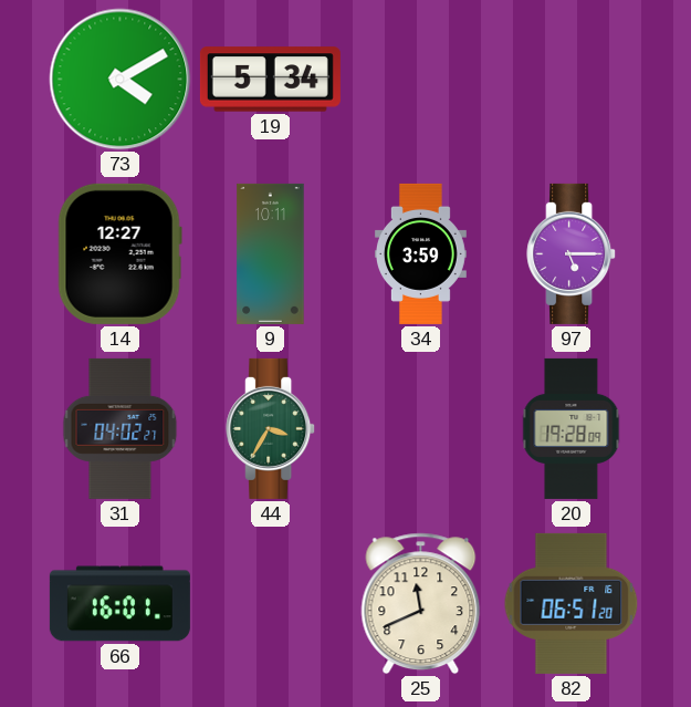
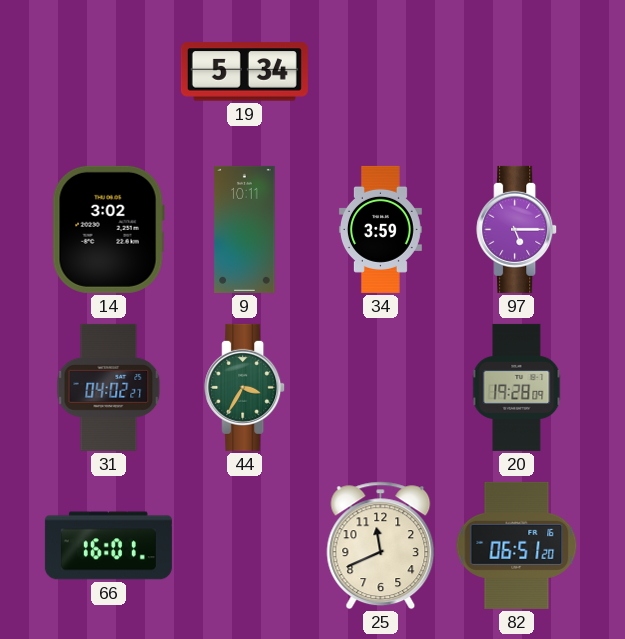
73: 4:10 -> none (121, 80)
14: 12:27 -> 3:02 (108, 229)
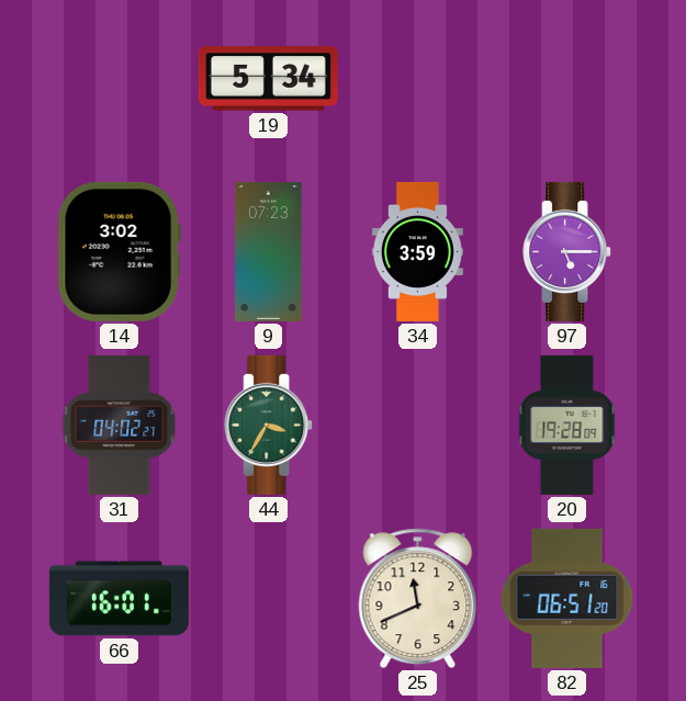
9: 10:11 -> 07:23 (269, 251)
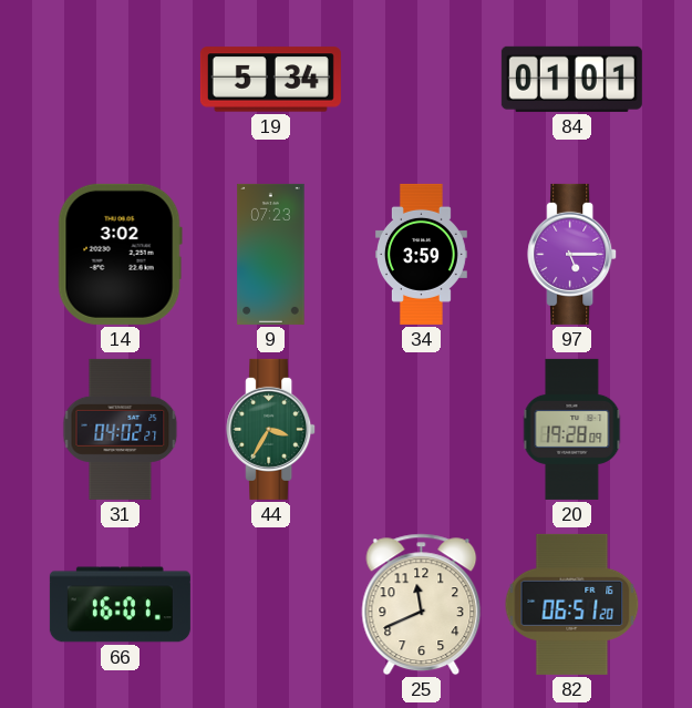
84: none -> 01:01 (571, 79)
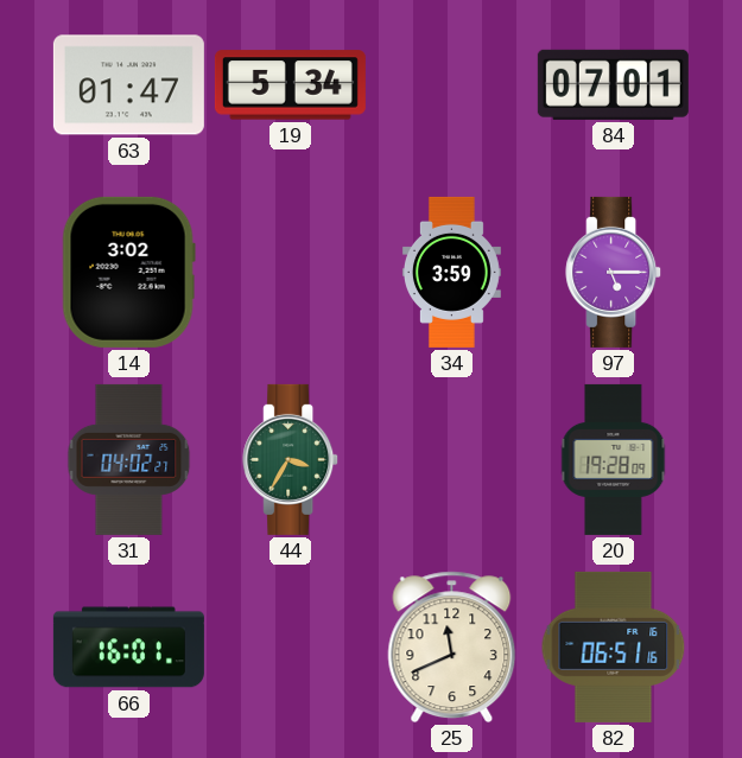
63: none -> 01:47 (128, 85)
84: 01:01 -> 07:01 (613, 84)
9: 07:23 -> none (271, 254)
82: 06:51:20 -> 06:51:16 (614, 646)
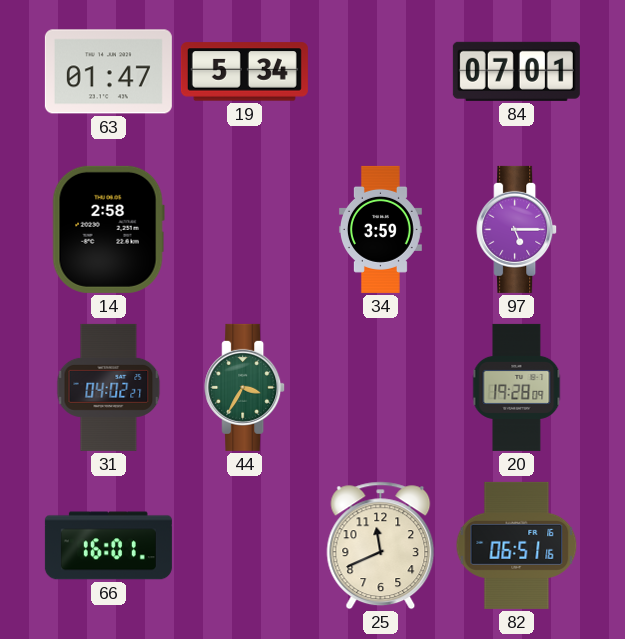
14: 3:02 -> 2:58 (108, 229)
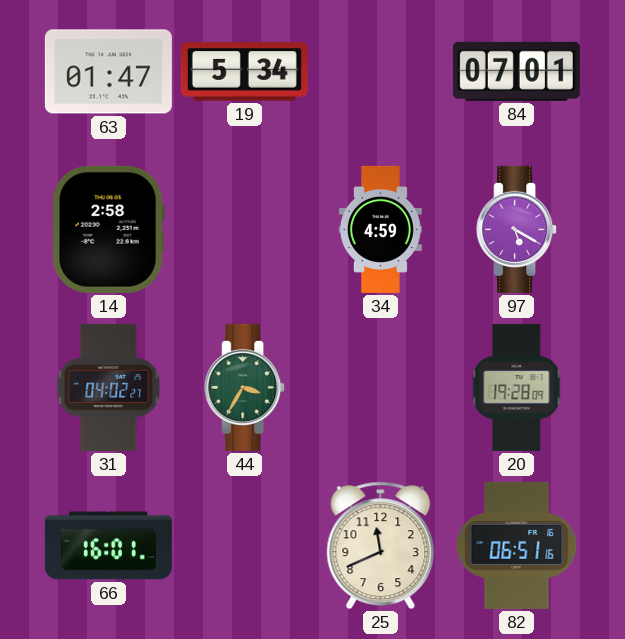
34: 3:59 -> 4:59 (380, 229)
97: 5:15 -> 5:20 (517, 229)
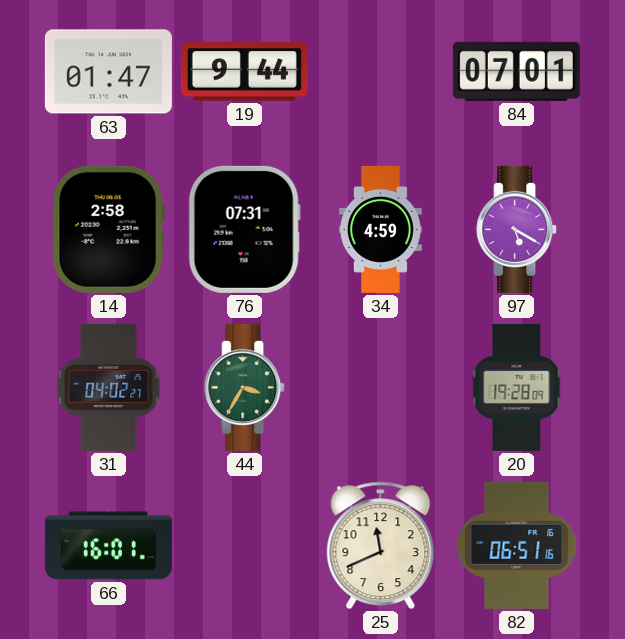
19: 5:34 -> 9:44 (244, 72)
76: none -> 07:31 (244, 229)
